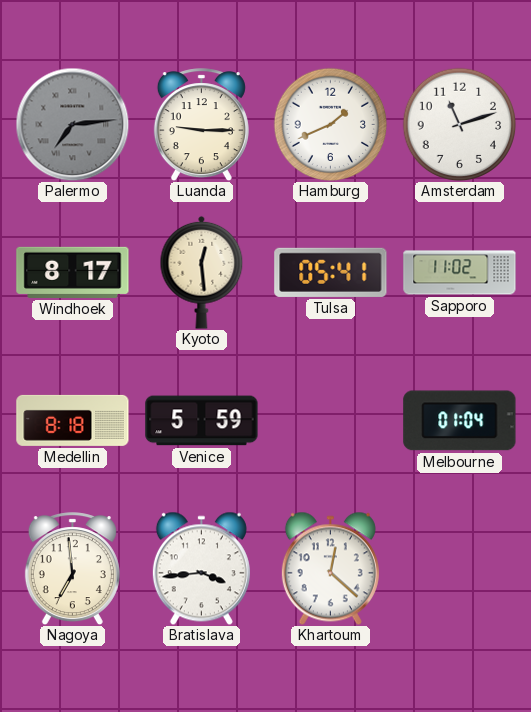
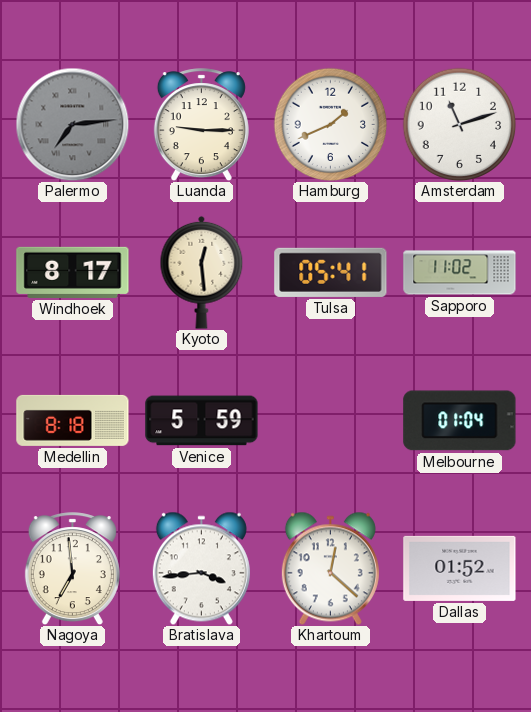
Dallas: none -> 01:52 (460, 568)
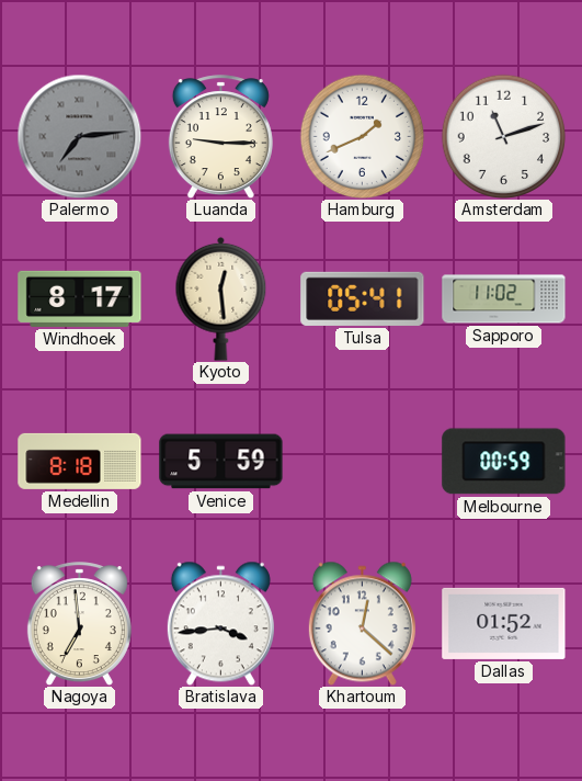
Melbourne: 01:04 -> 00:59 (504, 462)
